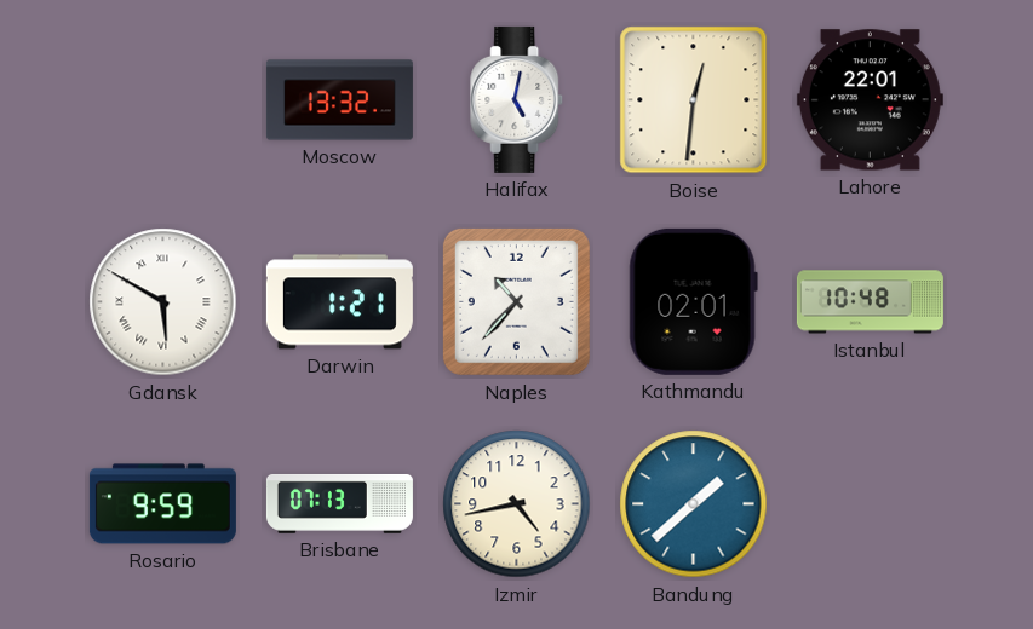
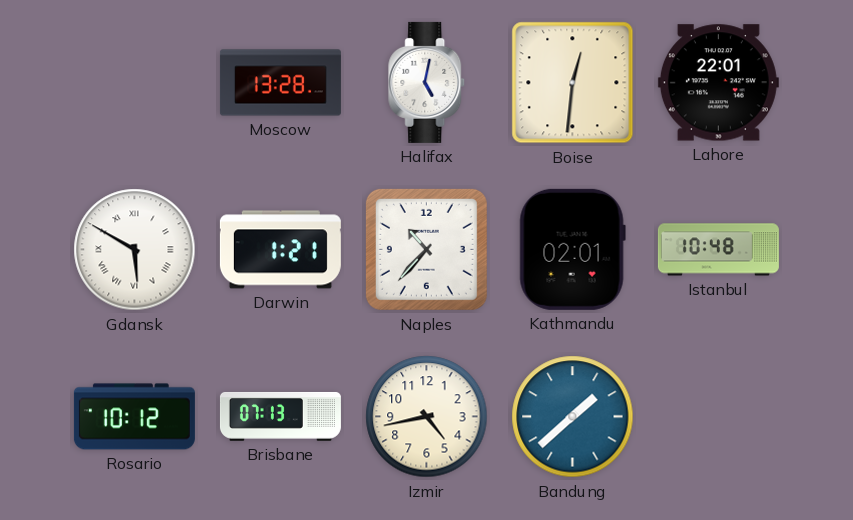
Moscow: 13:32 -> 13:28 (280, 83)
Rosario: 9:59 -> 10:12 (134, 417)
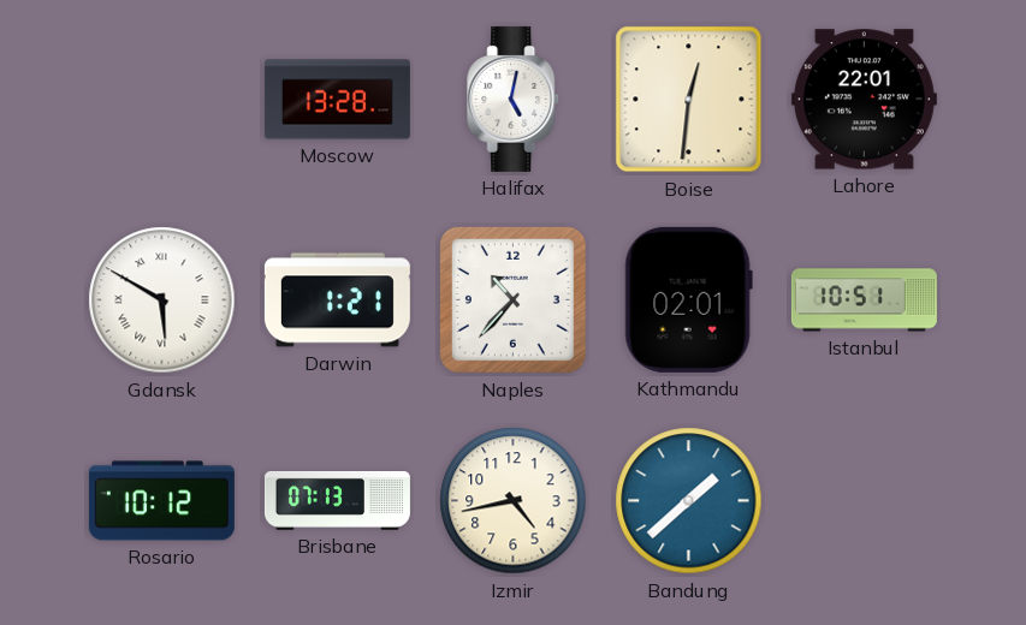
Istanbul: 10:48 -> 10:51 (864, 300)
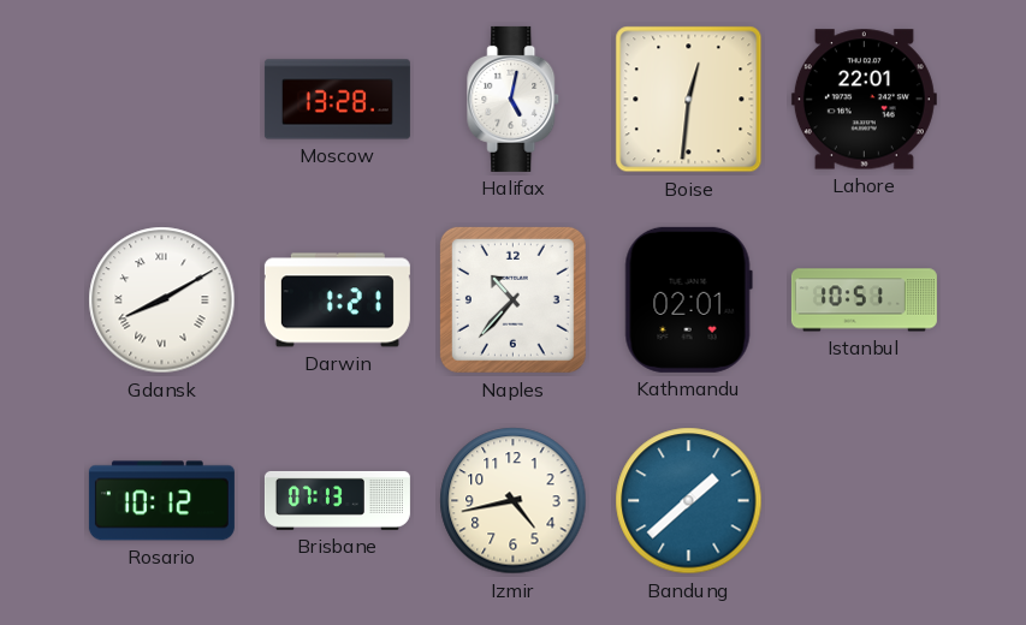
Gdansk: 5:50 -> 8:10 (162, 300)
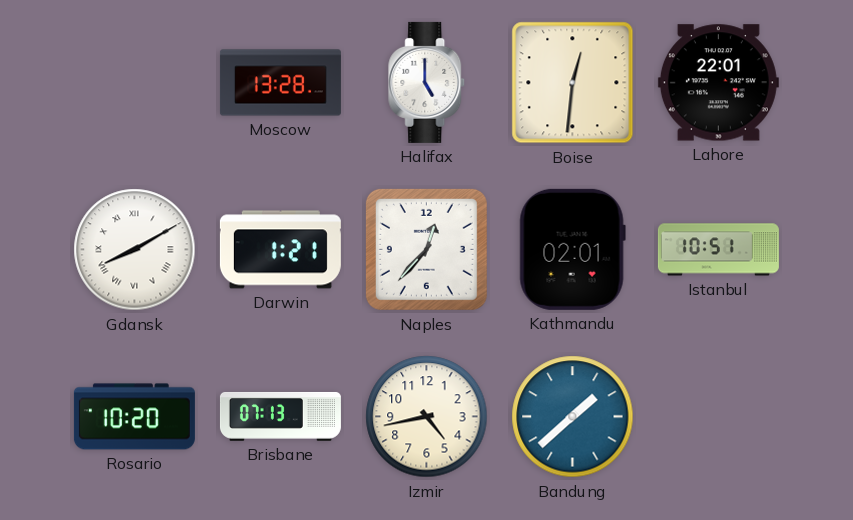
Halifax: 5:02 -> 5:00 (427, 82)
Naples: 10:37 -> 12:37 (426, 249)
Rosario: 10:12 -> 10:20 (134, 417)
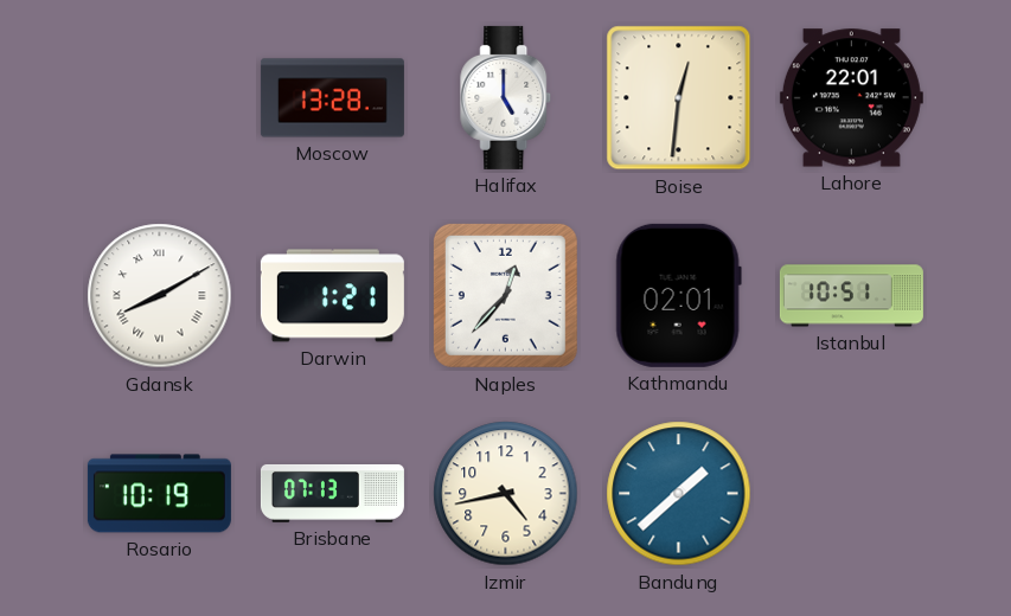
Rosario: 10:20 -> 10:19 (159, 494)
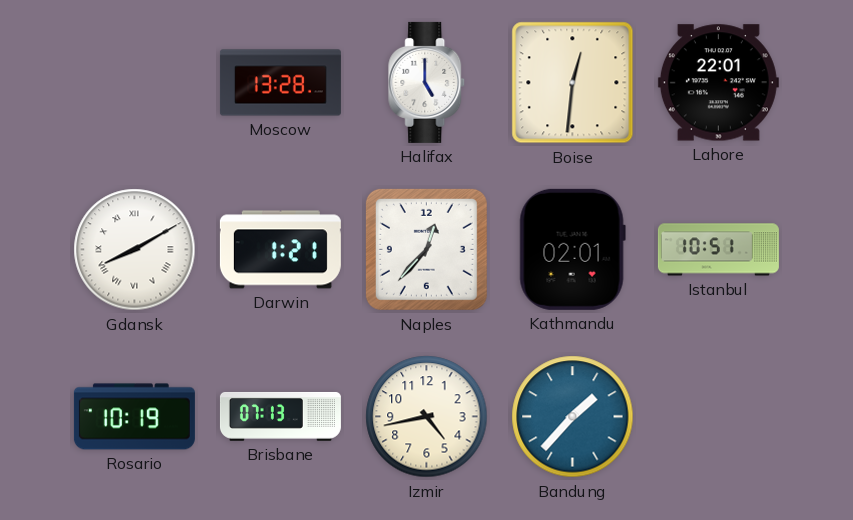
Bandung: 1:38 -> 1:37 (573, 417)
